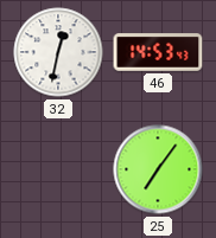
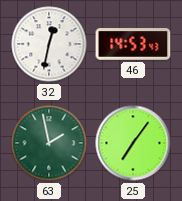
63: none -> 1:58 (49, 143)
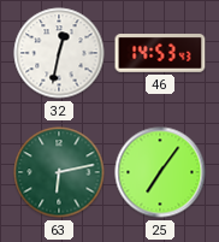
63: 1:58 -> 6:13 (59, 172)
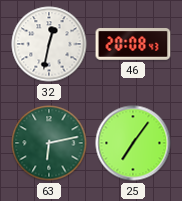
46: 14:53 -> 20:08 (133, 44)
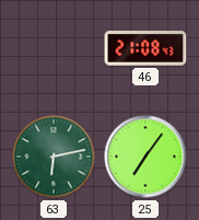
32: 12:32 -> none (49, 44)
46: 20:08 -> 21:08 (145, 48)
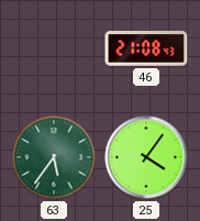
63: 6:13 -> 5:36 (54, 157)
25: 7:06 -> 4:06 (146, 157)
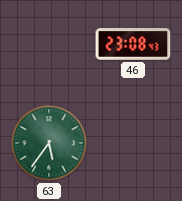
46: 21:08 -> 23:08 (133, 44)
25: 4:06 -> none (146, 157)
